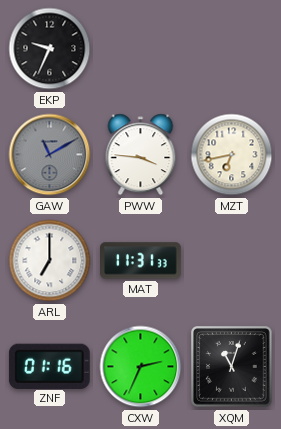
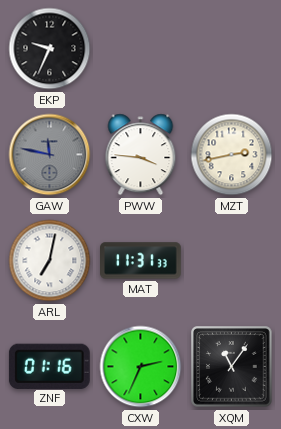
GAW: 11:10 -> 11:47 (50, 155)
MZT: 6:43 -> 2:43 (232, 155)
ARL: 7:00 -> 7:02 (50, 261)
XQM: 11:03 -> 11:06 (232, 367)
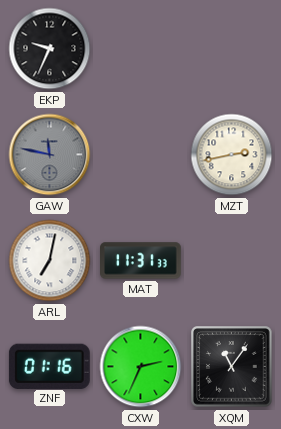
PWW: 3:46 -> none (141, 155)
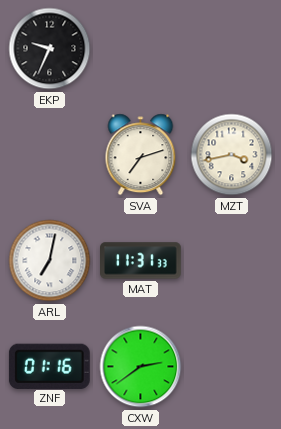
GAW: 11:47 -> none (50, 155)
SVA: none -> 7:12 (141, 155)
MZT: 2:43 -> 3:43 (232, 155)
CXW: 2:34 -> 2:39 (141, 367)
XQM: 11:06 -> none (232, 367)
